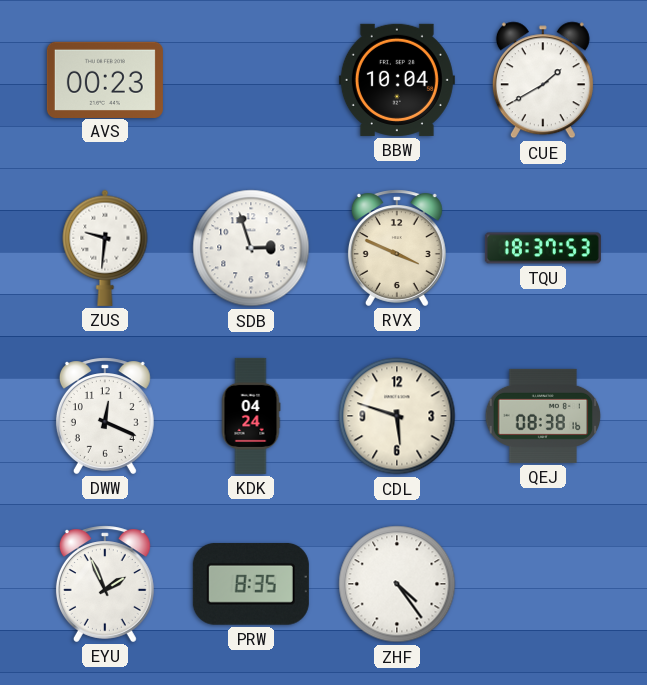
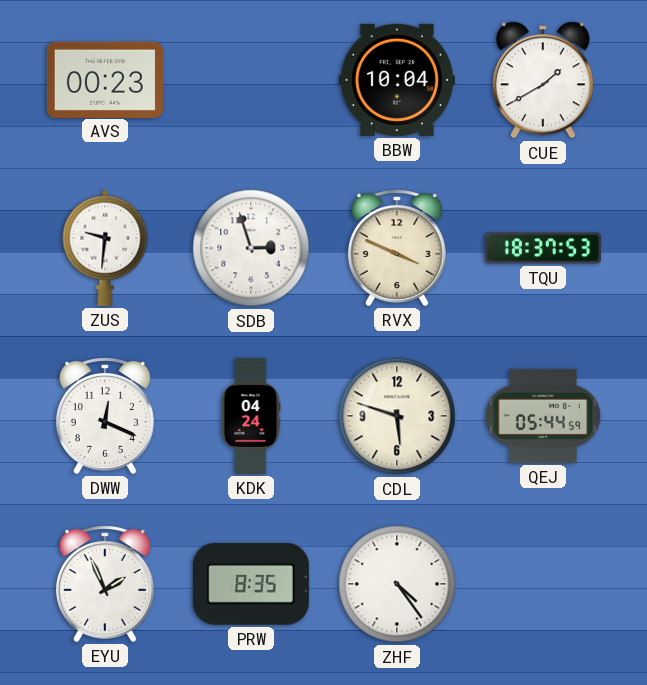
QEJ: 08:38 -> 05:44 (543, 416)
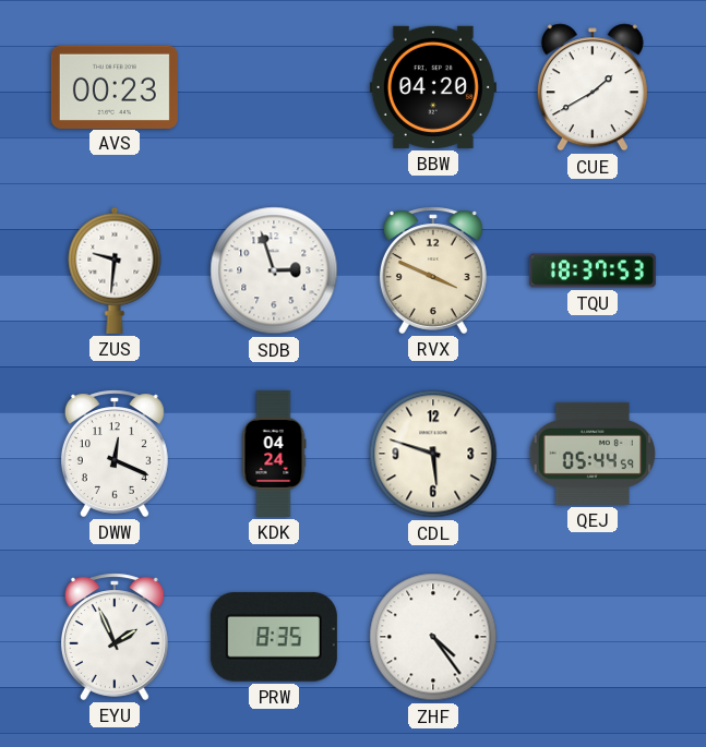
BBW: 10:04 -> 04:20 (433, 87)
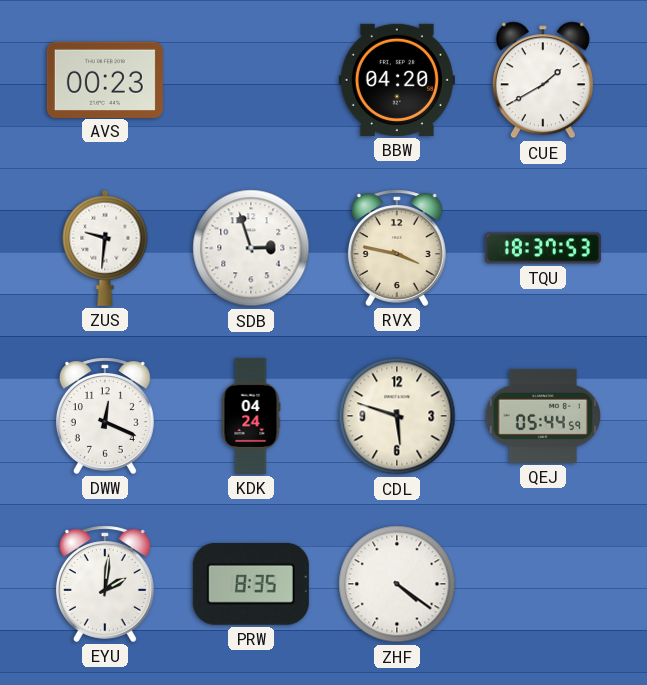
RVX: 3:49 -> 3:47 (397, 248)
EYU: 1:56 -> 2:01 (105, 584)
ZHF: 4:24 -> 4:21 (397, 584)
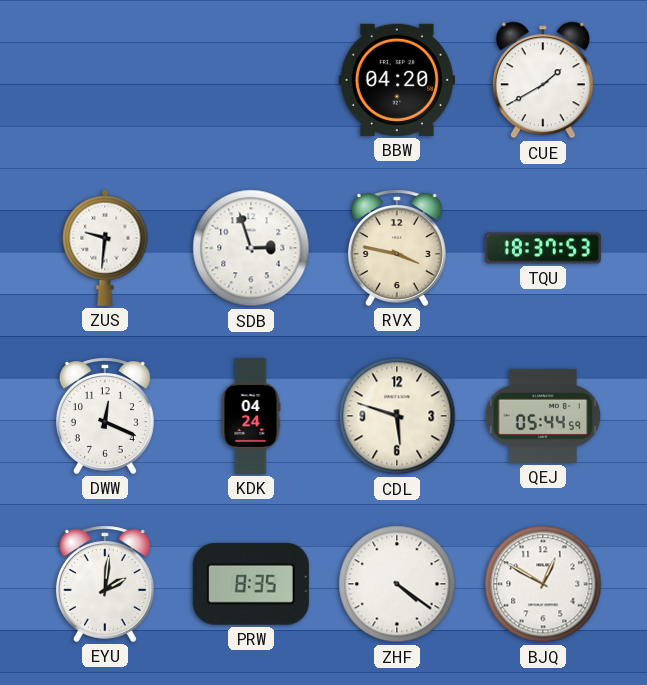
AVS: 00:23 -> none (105, 79)
BJQ: none -> 12:50 (543, 584)
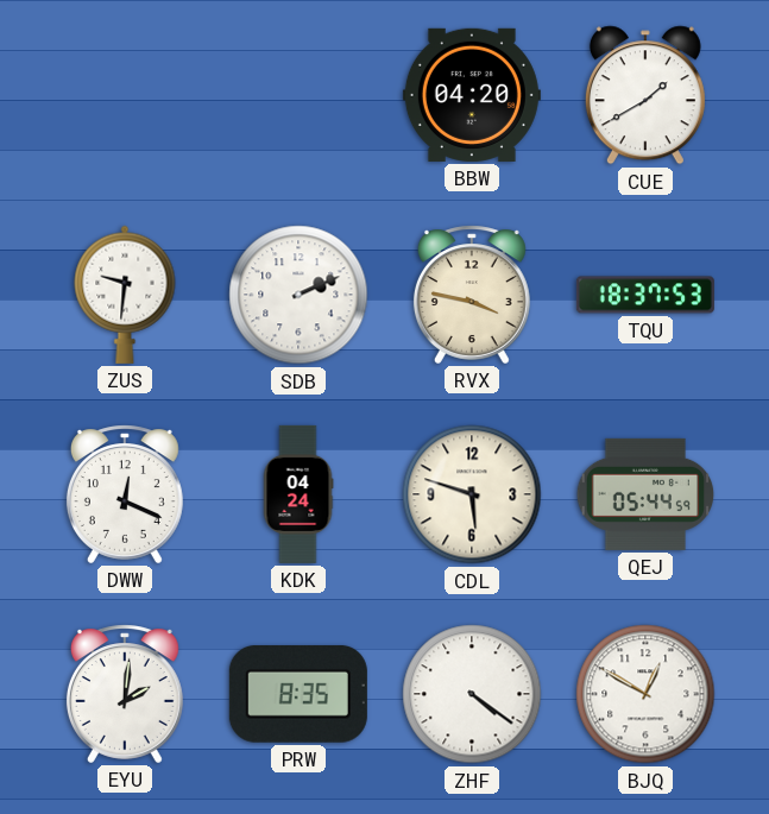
SDB: 2:57 -> 2:11 (298, 295)
